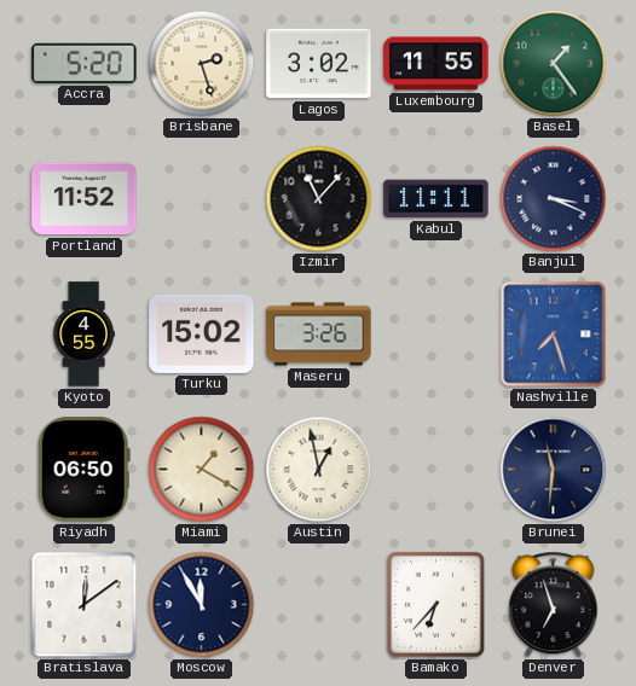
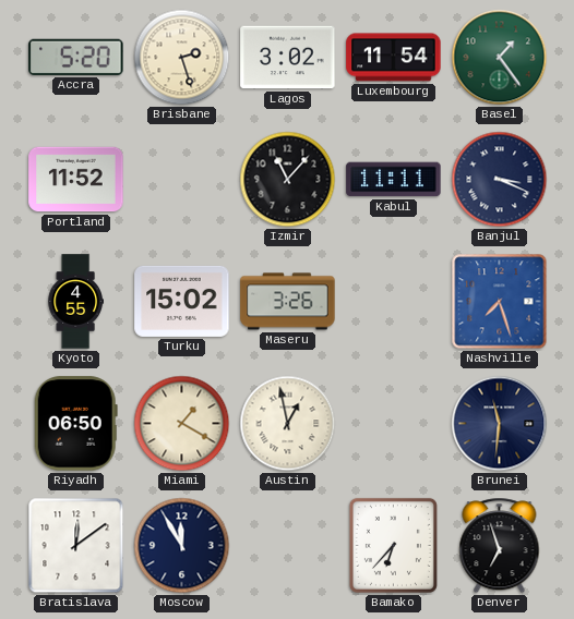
Luxembourg: 11:55 -> 11:54 (394, 58)
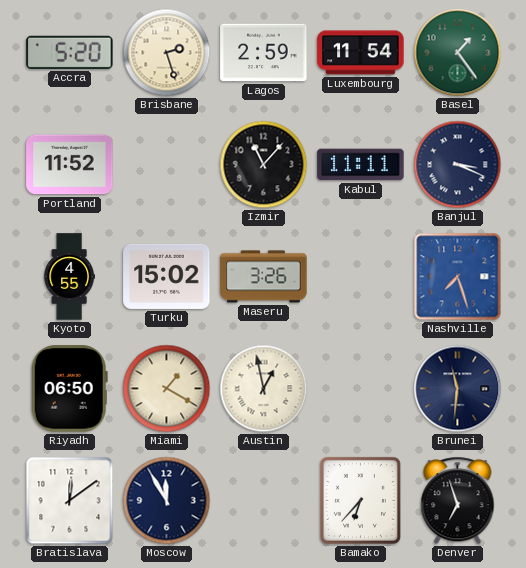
Lagos: 3:02 -> 2:59 (264, 53)
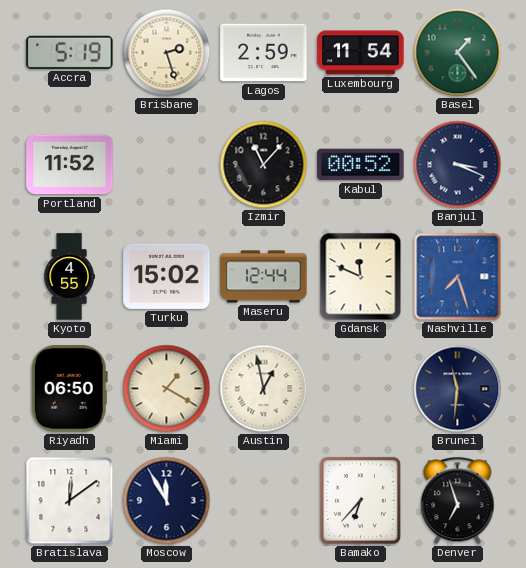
Accra: 5:20 -> 5:19 (70, 52)
Kabul: 11:11 -> 00:52 (361, 165)
Maseru: 3:26 -> 12:44 (264, 277)
Gdansk: none -> 11:49 (361, 277)
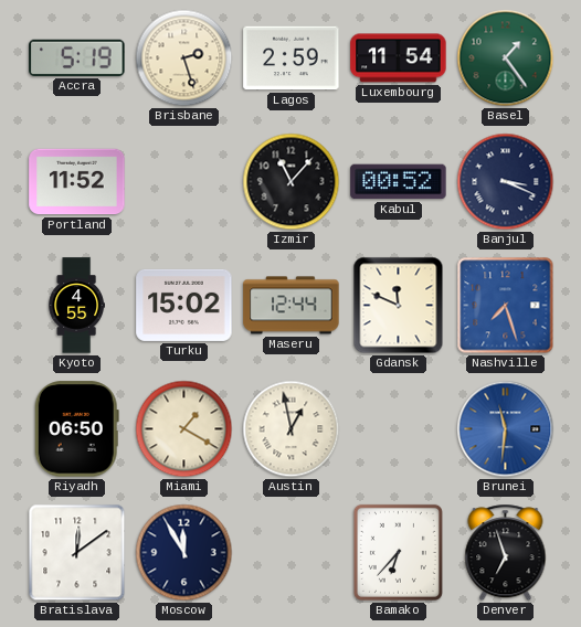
Brunei dial: navy -> blue (506, 429)
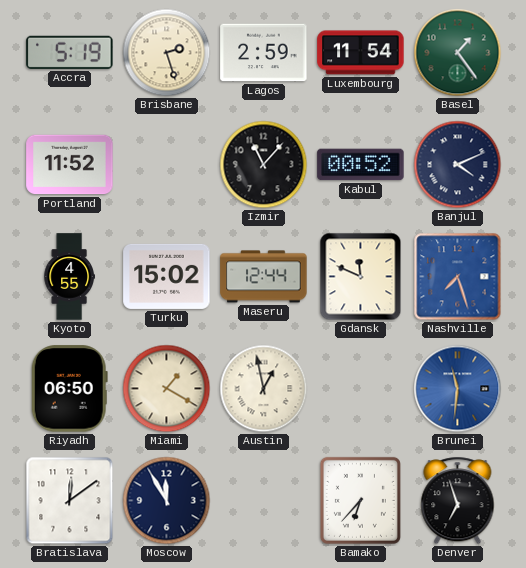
Banjul: 3:19 -> 4:11 (458, 165)
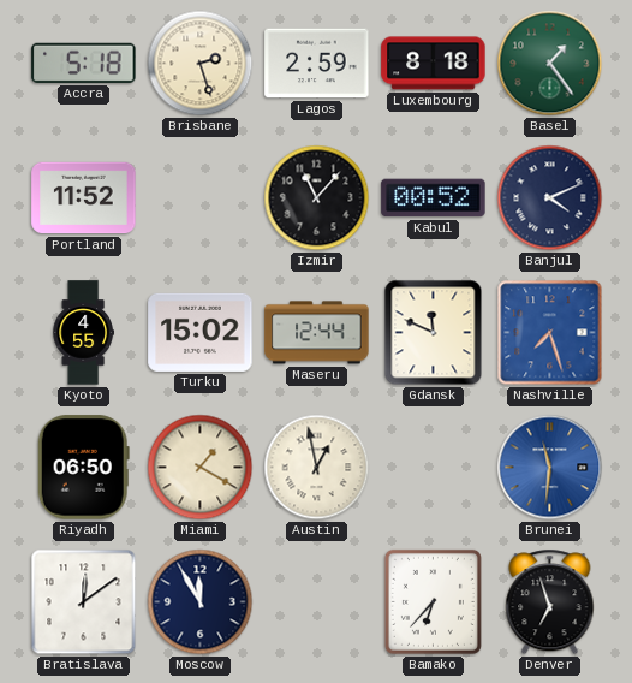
Accra: 5:19 -> 5:18 (84, 63)
Luxembourg: 11:54 -> 8:18 (434, 64)
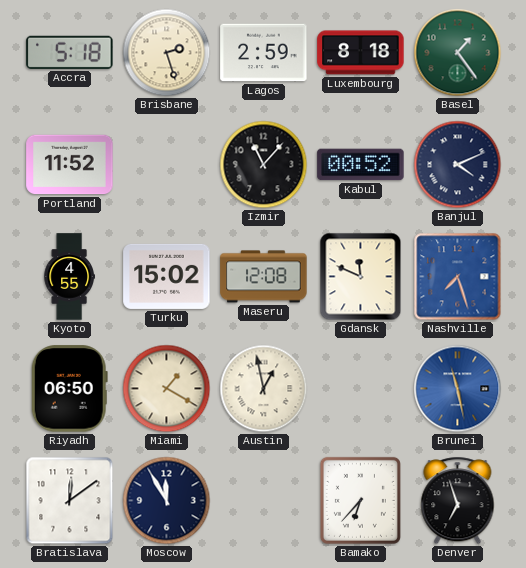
Maseru: 12:44 -> 12:08 (264, 277)
Brunei: 11:31 -> 11:28 (458, 389)
